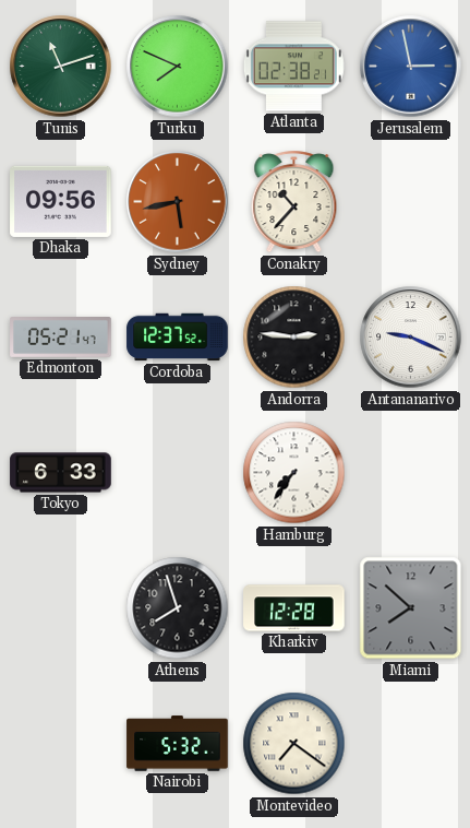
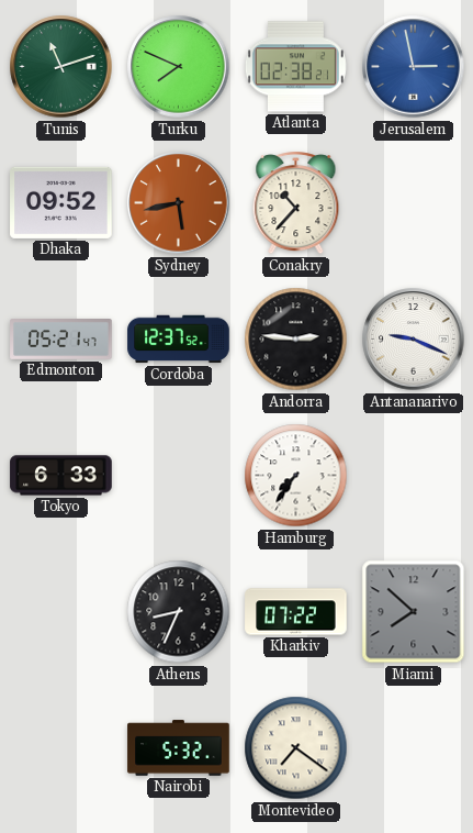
Dhaka: 09:56 -> 09:52 (61, 202)
Athens: 7:57 -> 8:34 (179, 612)
Kharkiv: 12:28 -> 07:22 (296, 612)
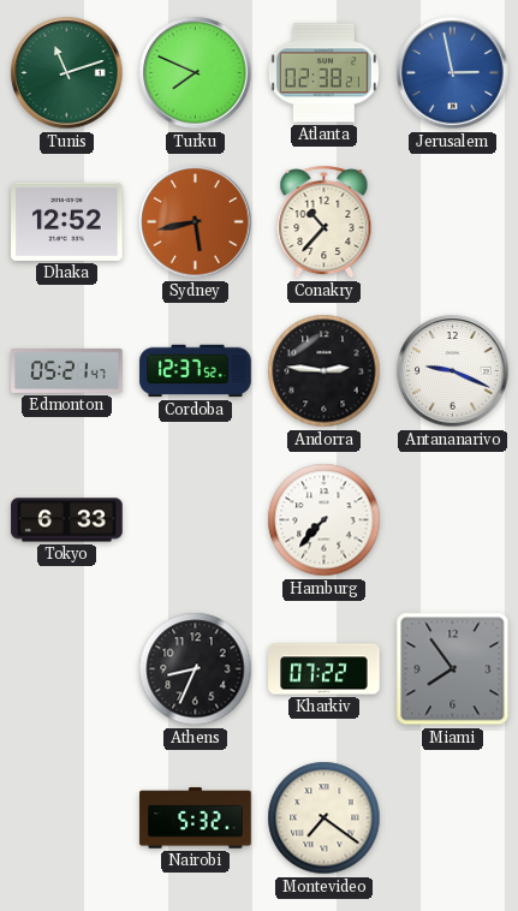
Dhaka: 09:52 -> 12:52 (67, 221)
Hamburg: 7:36 -> 7:37 (325, 520)
Miami: 7:52 -> 7:54 (453, 669)
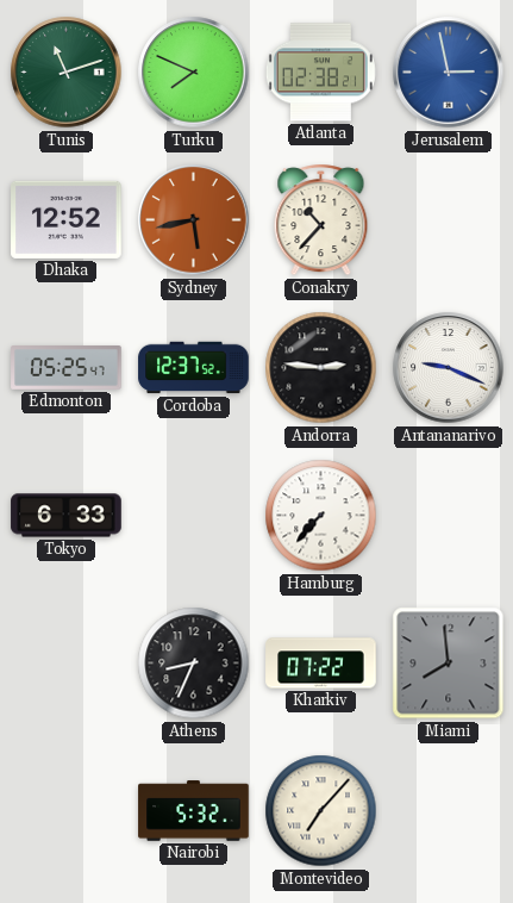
Edmonton: 05:21 -> 05:25 (67, 368)
Miami: 7:54 -> 7:59 (449, 664)
Montevideo: 7:21 -> 7:07 (321, 811)
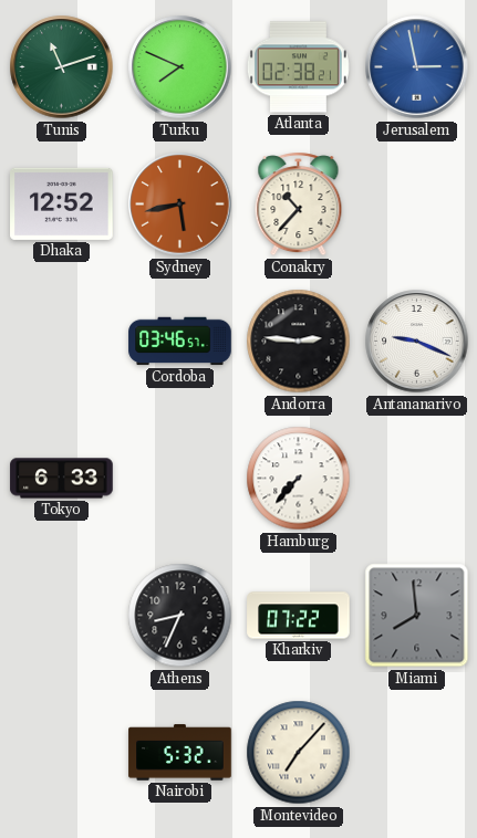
Edmonton: 05:25 -> none (67, 368)
Cordoba: 12:37 -> 03:46 (180, 342)
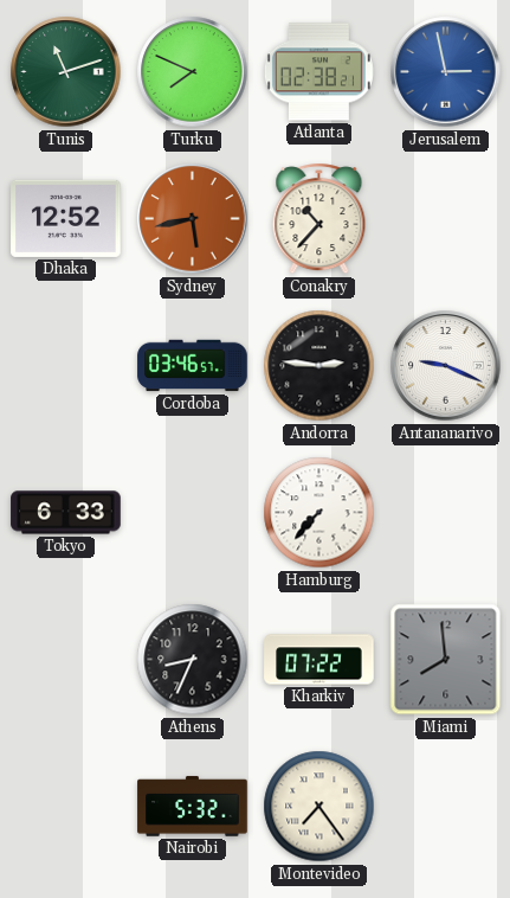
Montevideo: 7:07 -> 7:24 (319, 807)
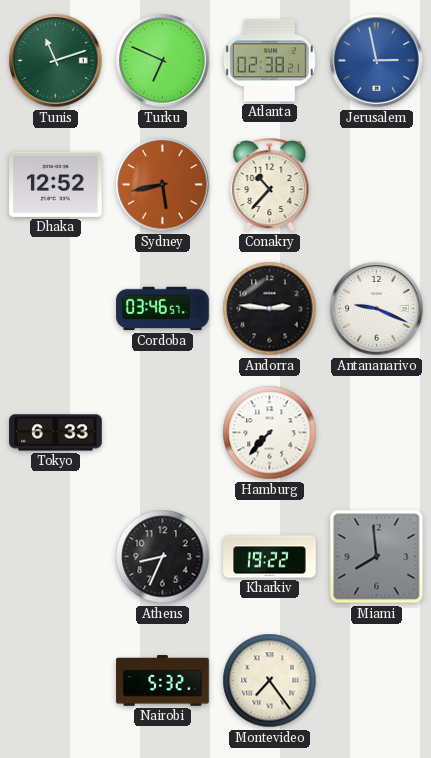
Turku: 7:49 -> 6:49 (163, 61)
Kharkiv: 07:22 -> 19:22 (270, 557)
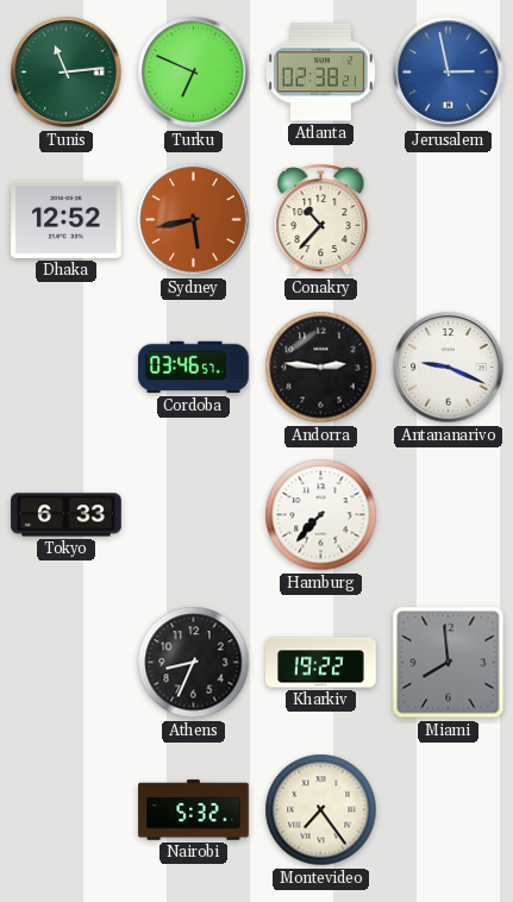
Tunis: 11:12 -> 11:14 (67, 73)
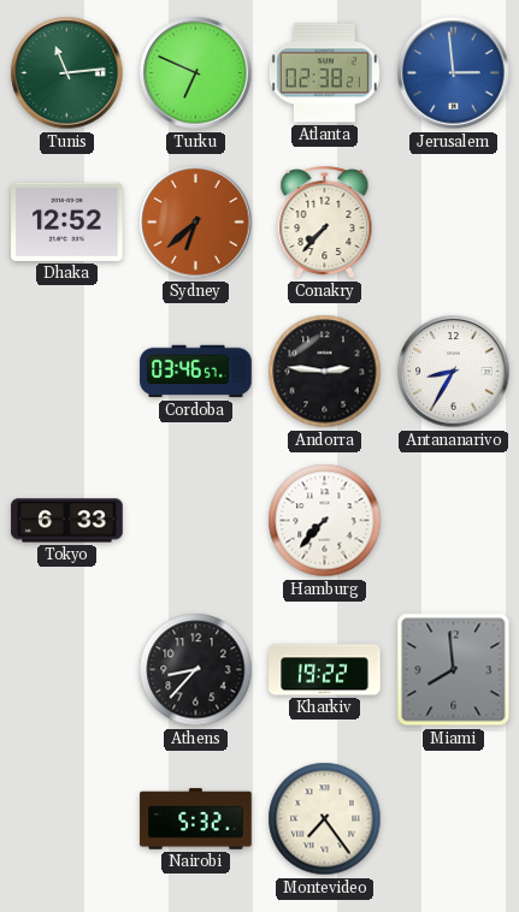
Jerusalem: 2:58 -> 2:59 (454, 73)
Sydney: 5:43 -> 6:38 (196, 223)
Conakry: 10:37 -> 7:37 (325, 223)
Antananarivo: 9:19 -> 8:35 (454, 372)
Athens: 8:34 -> 8:37 (196, 670)
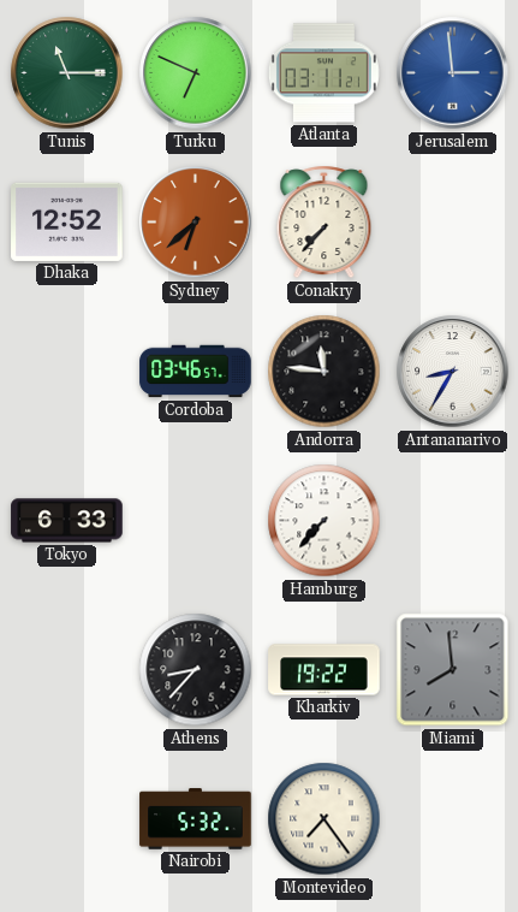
Tunis: 11:14 -> 11:15 (67, 73)
Atlanta: 02:38 -> 03:11 (323, 73)
Andorra: 2:46 -> 11:46 (325, 372)
